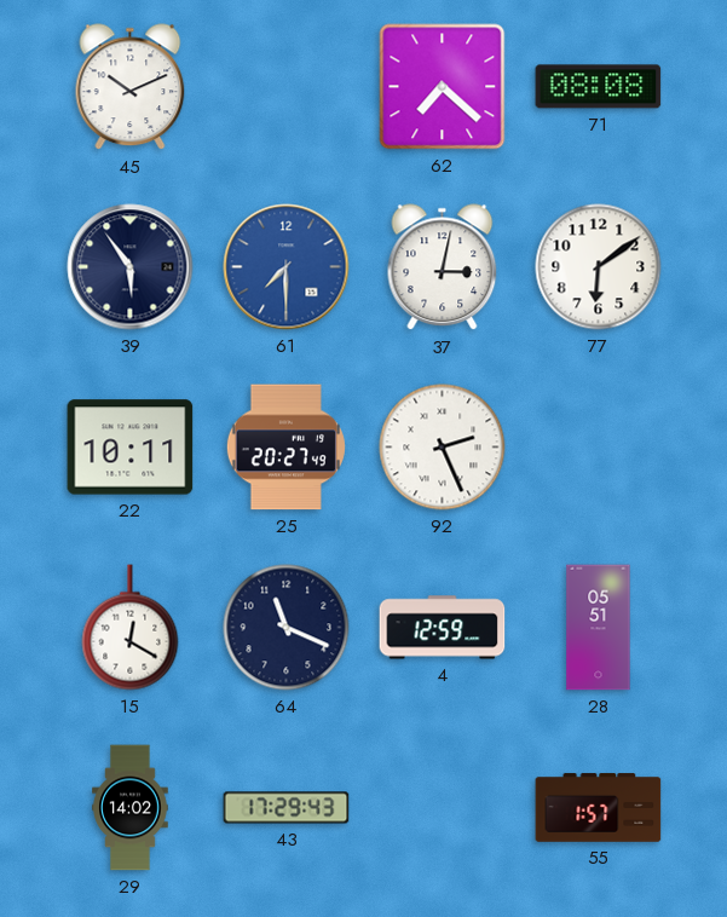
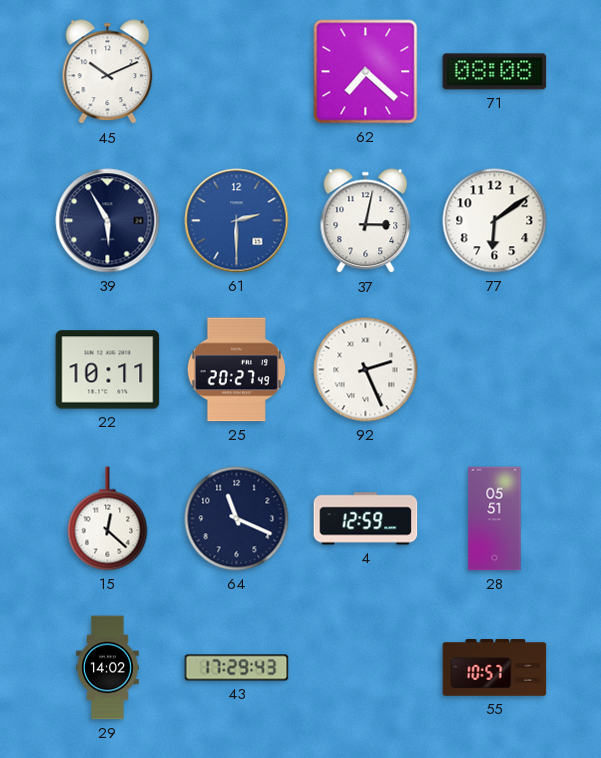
39: 5:54 -> 5:55 (108, 221)
61: 7:30 -> 2:30 (237, 221)
15: 12:20 -> 12:22 (108, 519)
55: 1:57 -> 10:57 (495, 668)
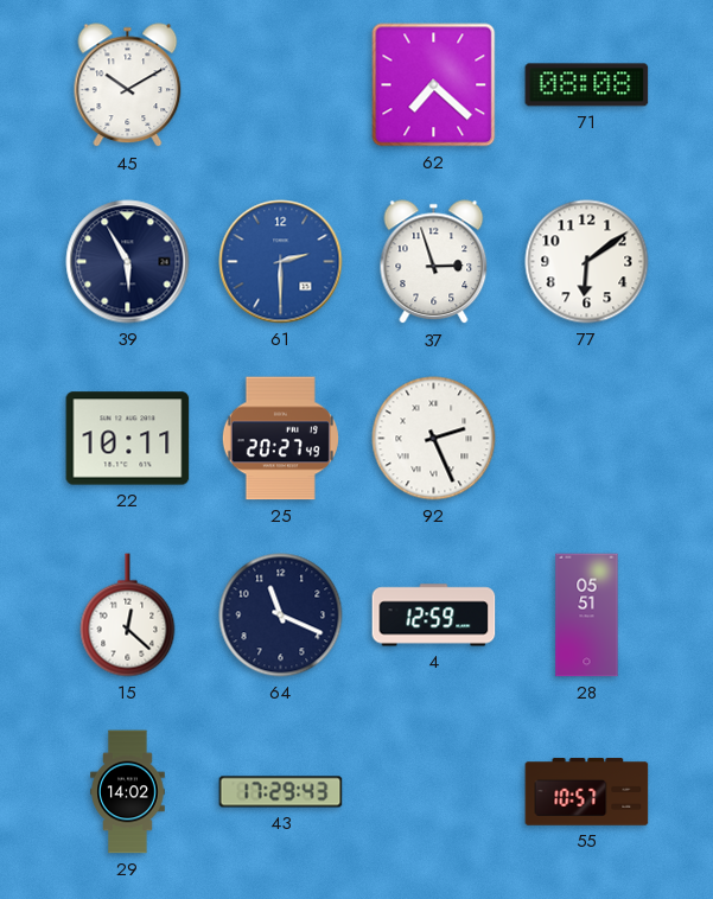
45: 10:11 -> 10:10 (128, 85)
37: 3:02 -> 2:57 (434, 262)
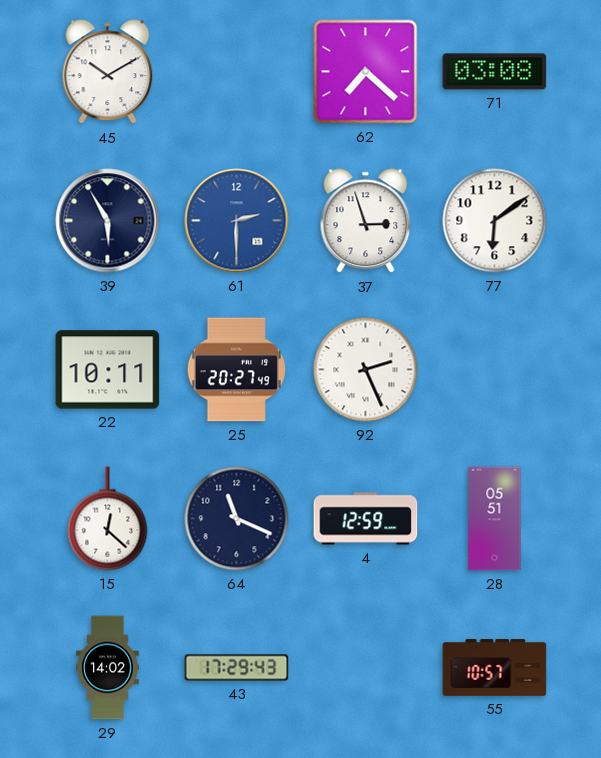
71: 08:08 -> 03:08 (495, 72)
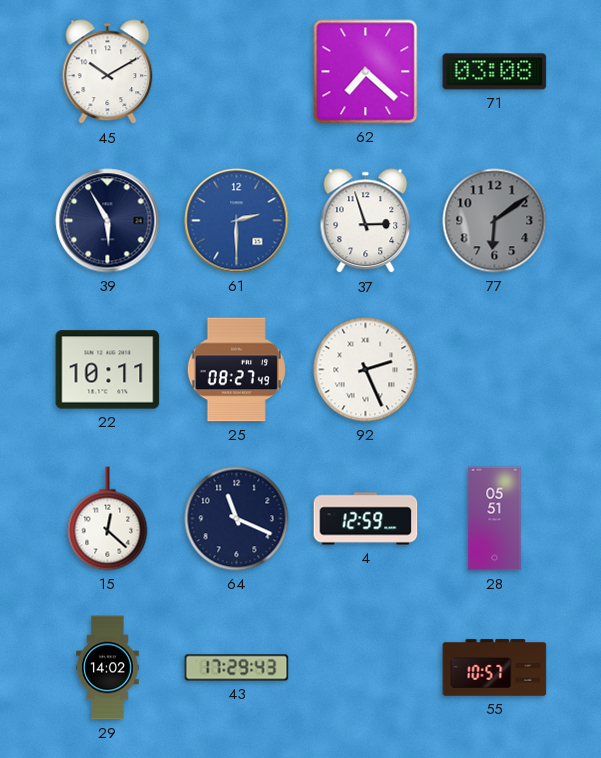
77 dial: white -> grey (495, 221)
25: 20:27 -> 08:27 (236, 370)
